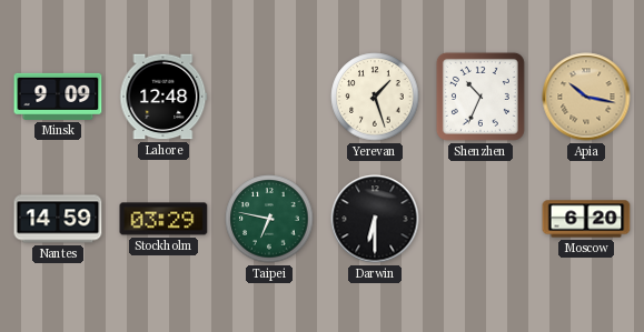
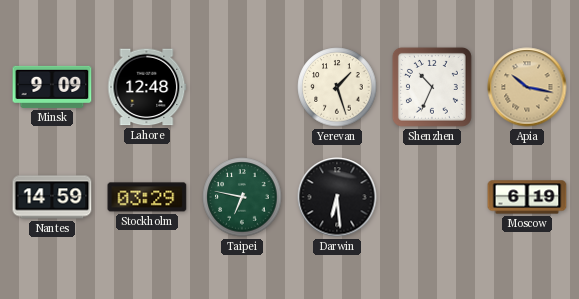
Darwin: 6:30 -> 6:29 (337, 197)
Moscow: 6:20 -> 6:19 (527, 197)
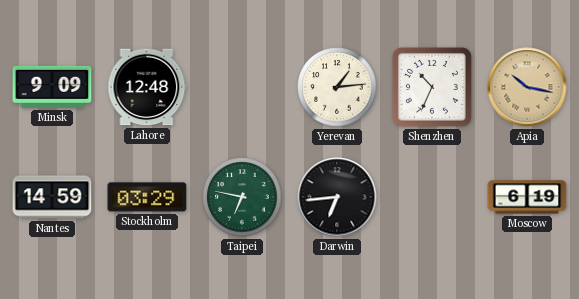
Yerevan: 1:27 -> 1:14 (337, 87)
Darwin: 6:29 -> 6:44 (337, 197)
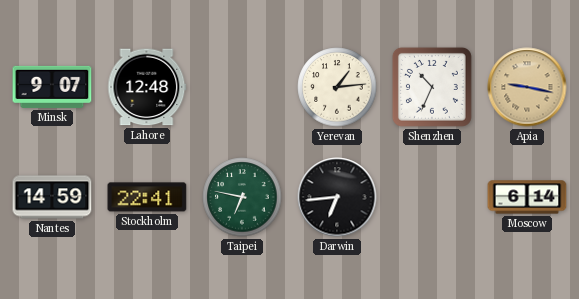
Minsk: 9:09 -> 9:07 (52, 87)
Apia: 10:17 -> 9:17 (527, 87)
Stockholm: 03:29 -> 22:41 (147, 197)
Moscow: 6:19 -> 6:14 (527, 197)
